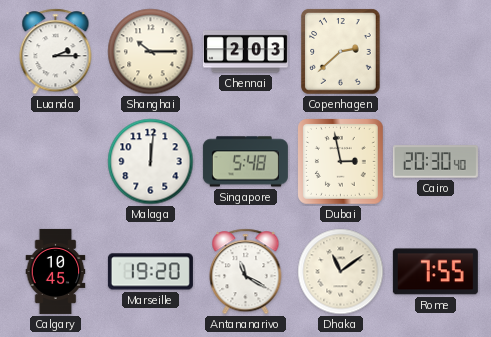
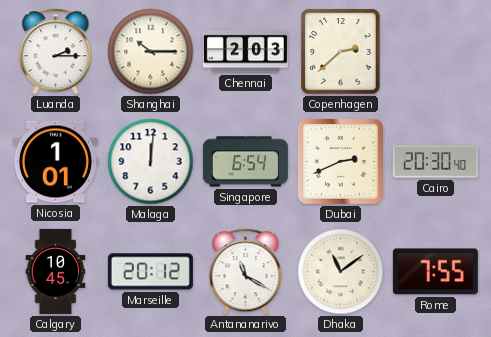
Nicosia: none -> 1:01 (55, 162)
Singapore: 5:48 -> 6:54 (245, 162)
Dubai: 2:58 -> 2:41 (341, 162)
Marseille: 19:20 -> 20:12 (150, 272)
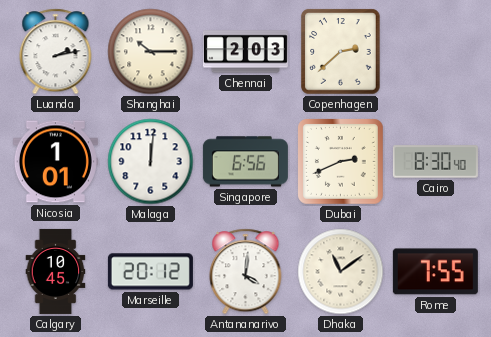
Luanda: 2:15 -> 2:13 (56, 52)
Singapore: 6:54 -> 6:56 (245, 162)
Cairo: 20:30 -> 8:30 (435, 162)
Antananarivo: 11:20 -> 4:01 (246, 272)
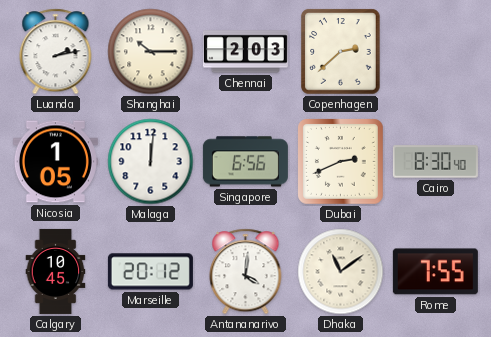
Nicosia: 1:01 -> 1:05 (55, 162)
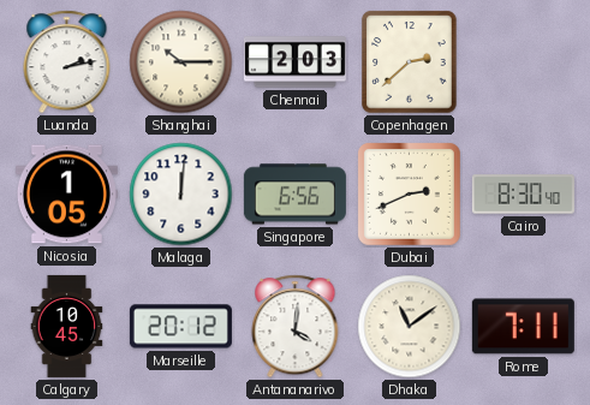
Rome: 7:55 -> 7:11 (523, 327)
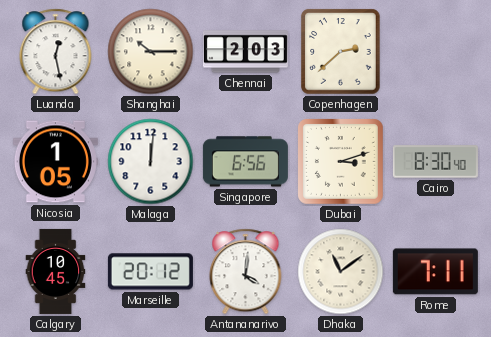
Luanda: 2:13 -> 12:28 (56, 52)
Dubai: 2:41 -> 3:12 (341, 162)
